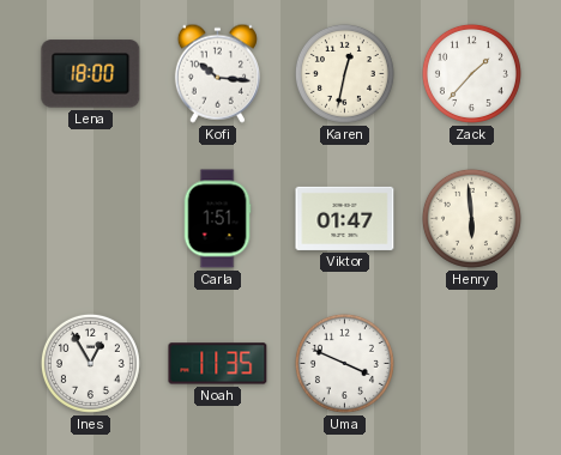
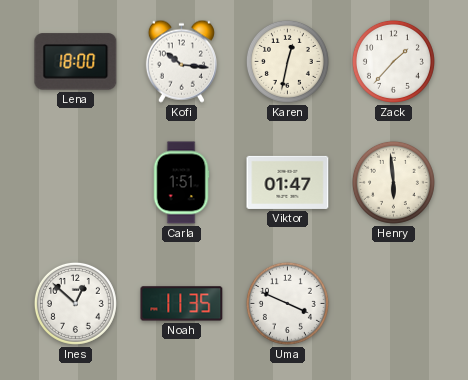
Ines: 12:55 -> 12:52 (75, 303)
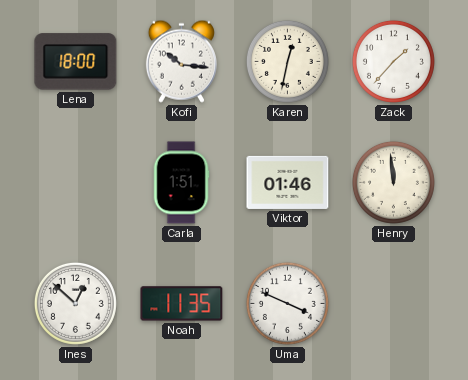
Viktor: 01:47 -> 01:46 (288, 182)
Henry: 5:59 -> 11:59 (393, 182)
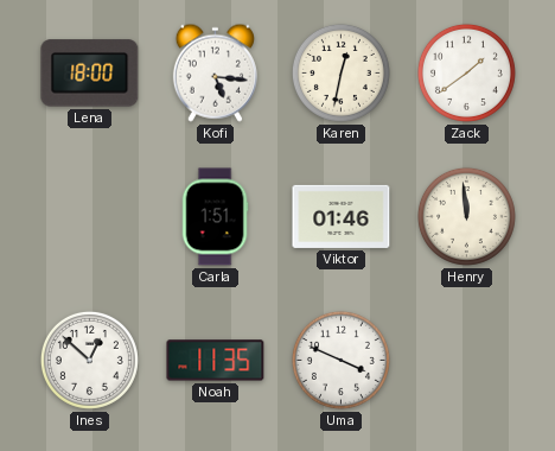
Kofi: 10:16 -> 5:16 (215, 72)
Zack: 1:37 -> 1:39 (466, 72)
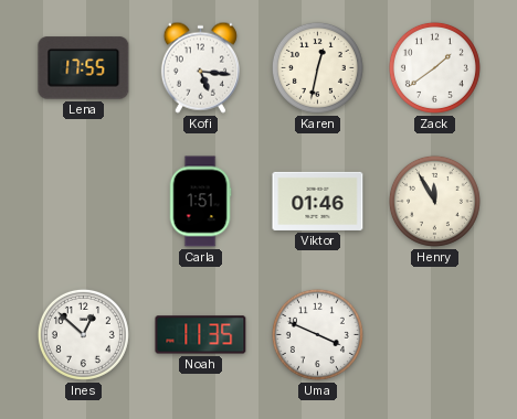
Lena: 18:00 -> 17:55 (84, 68)
Henry: 11:59 -> 11:55 (434, 201)
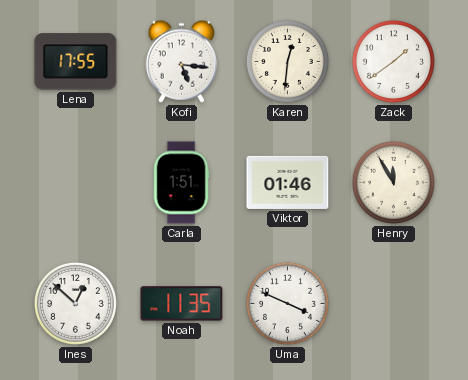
Karen: 12:32 -> 12:31 (287, 61)
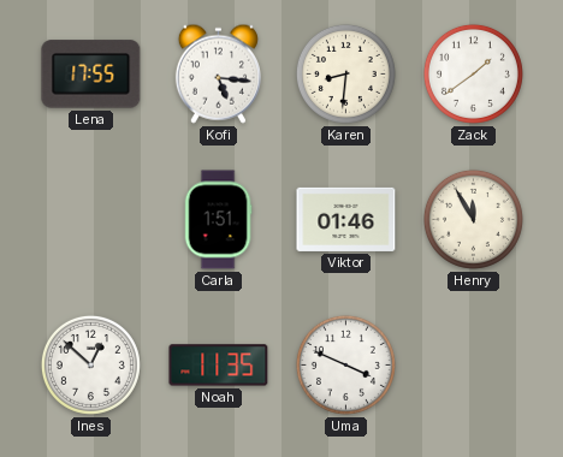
Karen: 12:31 -> 8:31 (345, 73)
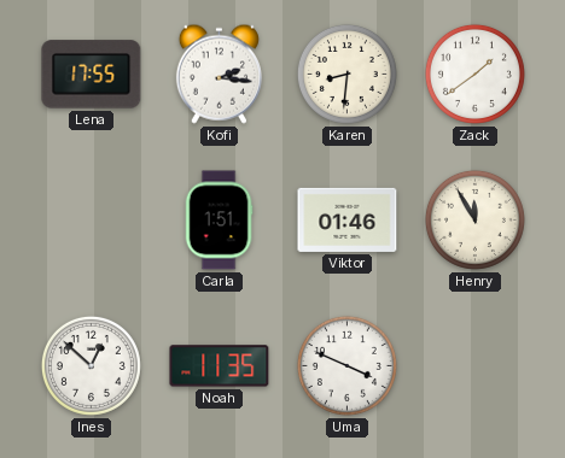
Kofi: 5:16 -> 2:16 (219, 74)
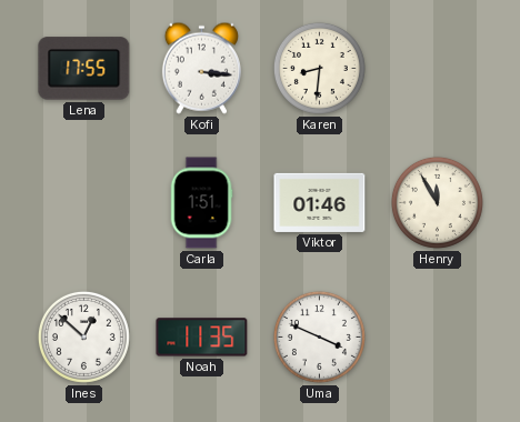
Kofi: 2:16 -> 3:16 (201, 68)
Zack: 1:39 -> none (474, 74)
